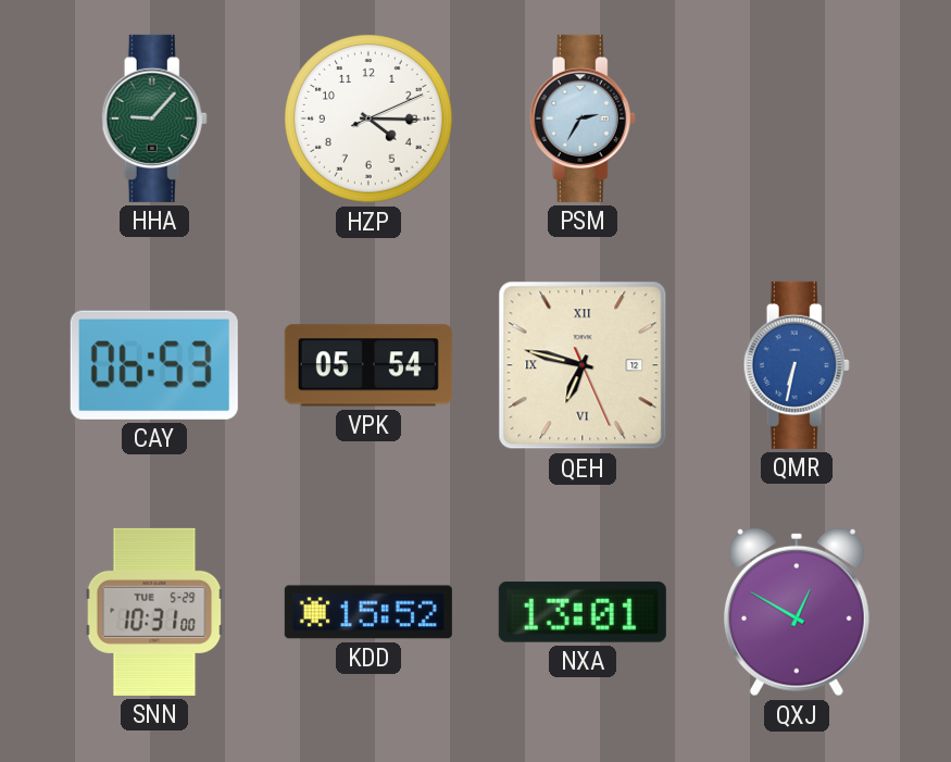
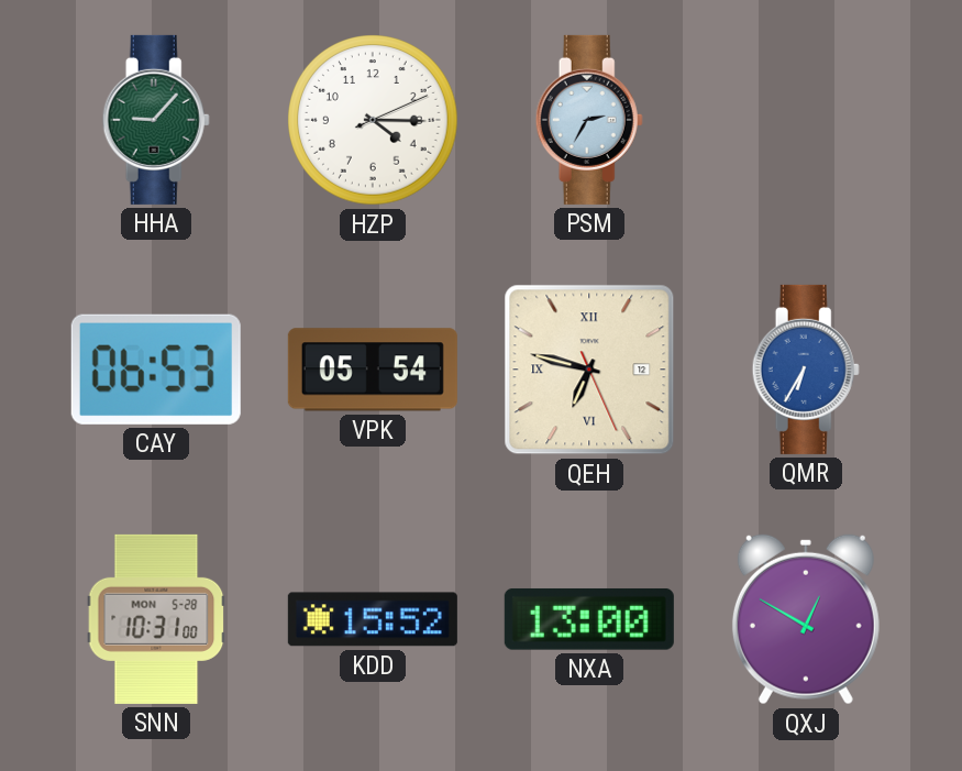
QMR: 6:32 -> 6:35 (806, 370)
SNN date: TUE 5-29 -> MON 5-28 (156, 619)
NXA: 13:01 -> 13:00 (589, 619)
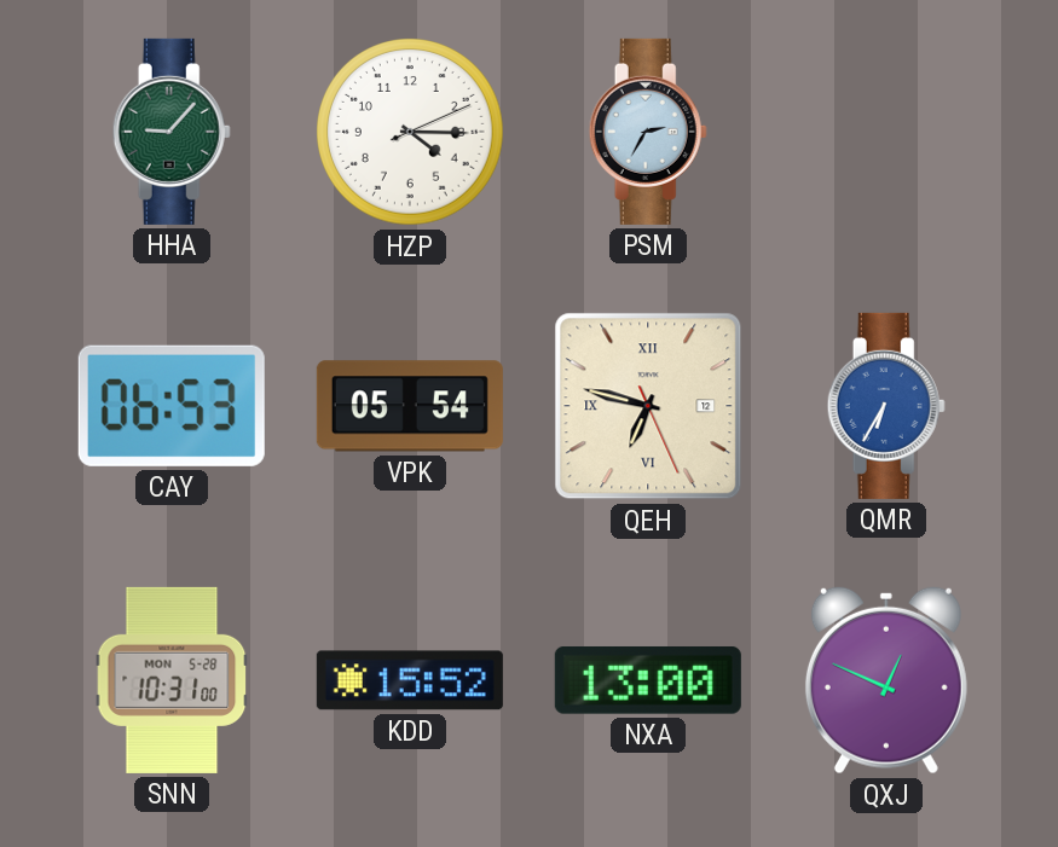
QXJ: 12:50 -> 12:49 (886, 680)
